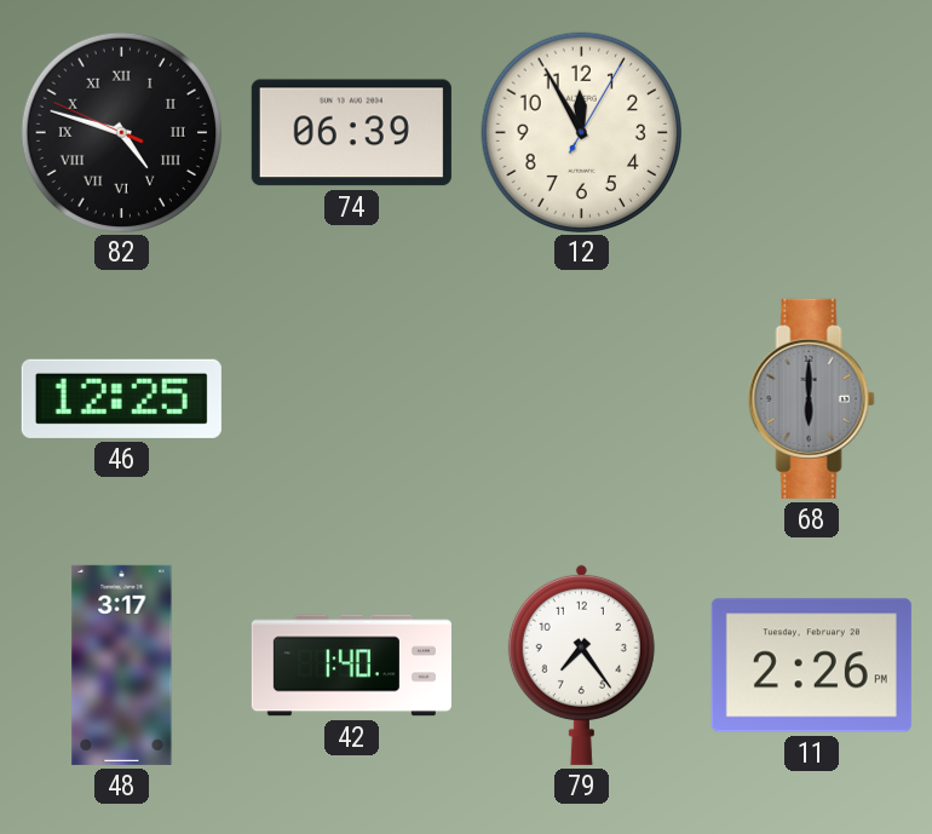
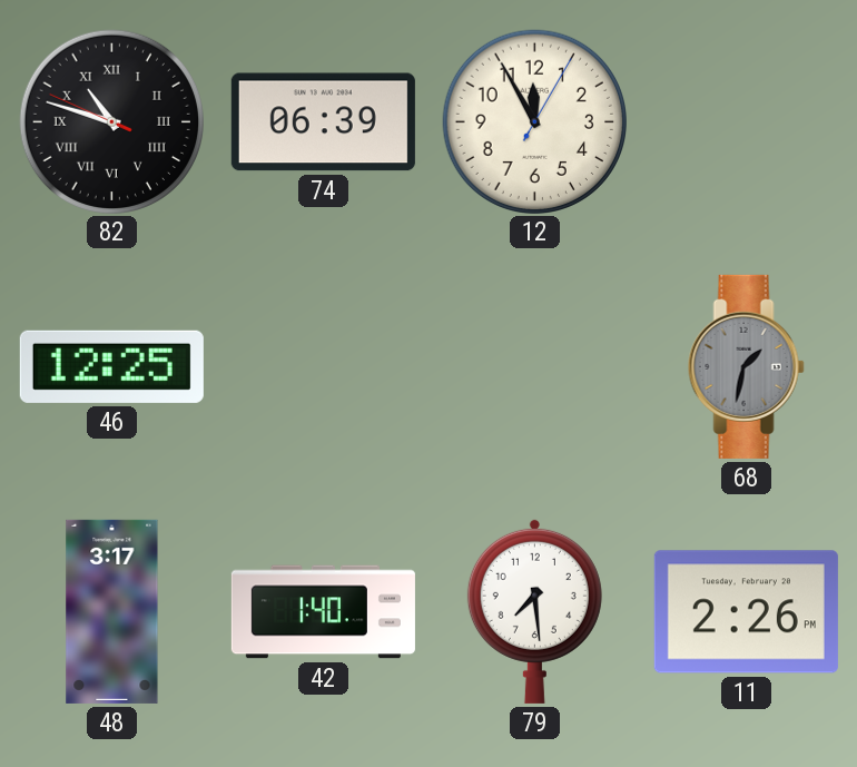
82: 4:47 -> 10:47 (111, 121)
68: 6:00 -> 1:32 (746, 366)
79: 7:24 -> 7:29 (534, 611)
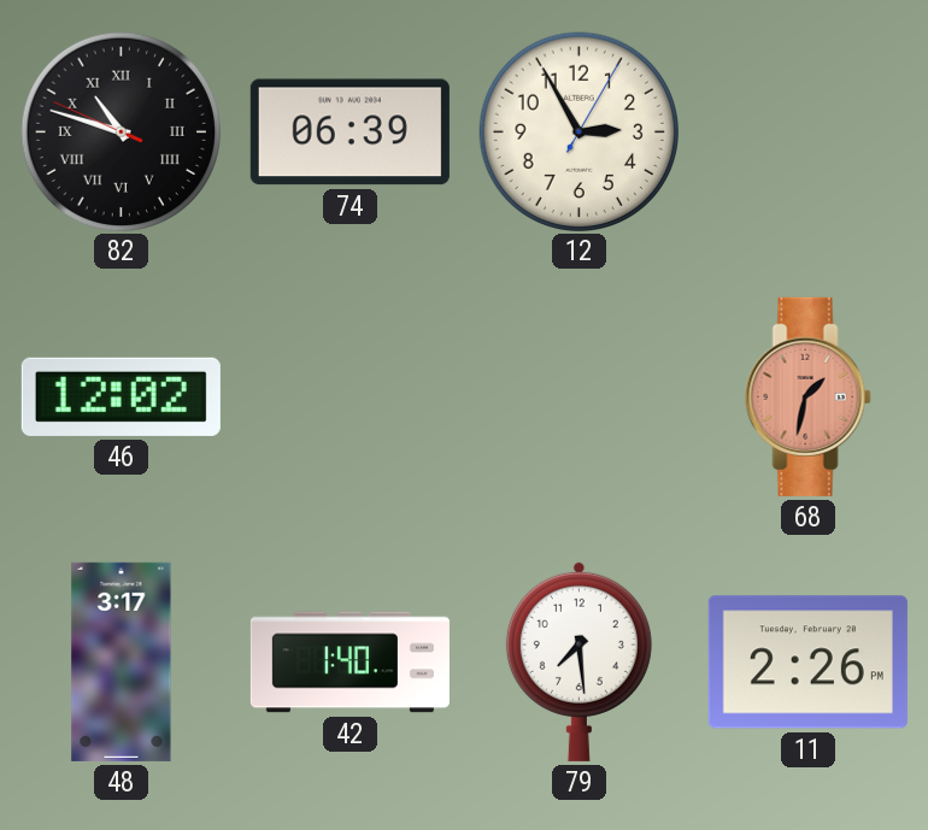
12: 11:55 -> 2:55 (578, 131)
46: 12:25 -> 12:02 (121, 396)
68 dial: grey -> salmon (807, 396)
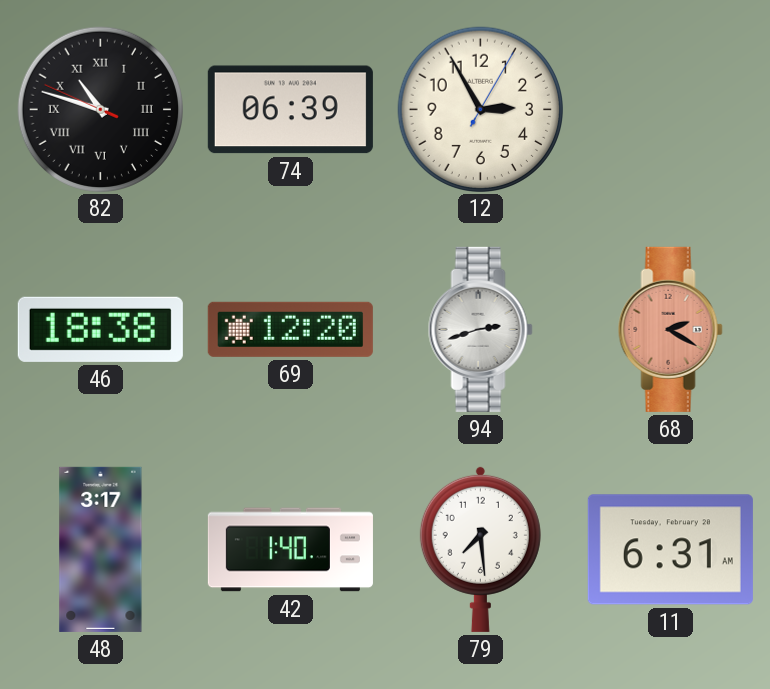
46: 12:02 -> 18:38 (100, 329)
69: none -> 12:20 (290, 329)
94: none -> 2:42 (480, 329)
68: 1:32 -> 2:20 (670, 329)
11: 2:26 -> 6:31 (670, 550)
